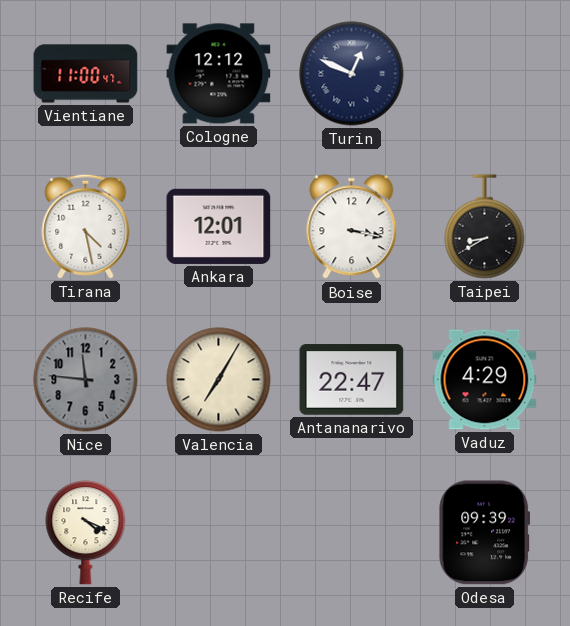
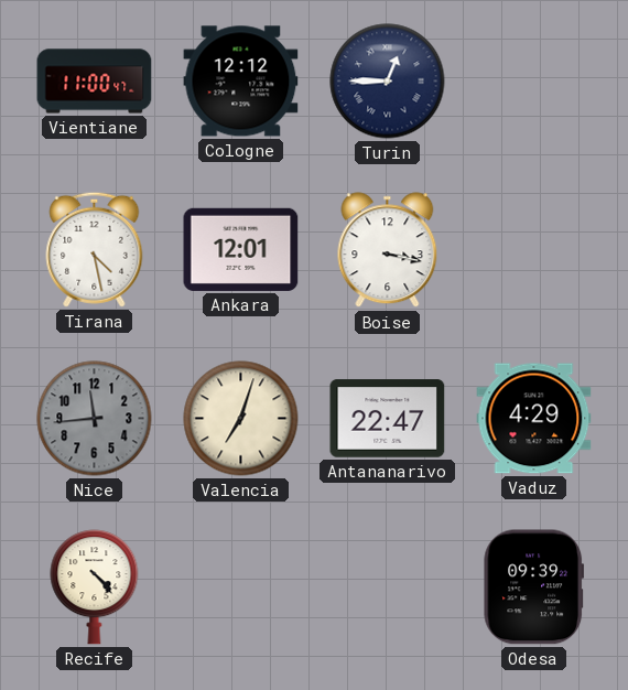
Turin: 12:49 -> 12:45 (388, 82)
Taipei: 8:40 -> none (485, 227)
Nice: 11:46 -> 11:44 (95, 419)
Valencia: 7:05 -> 7:03 (241, 419)
Recife: 4:19 -> 4:23 (95, 587)
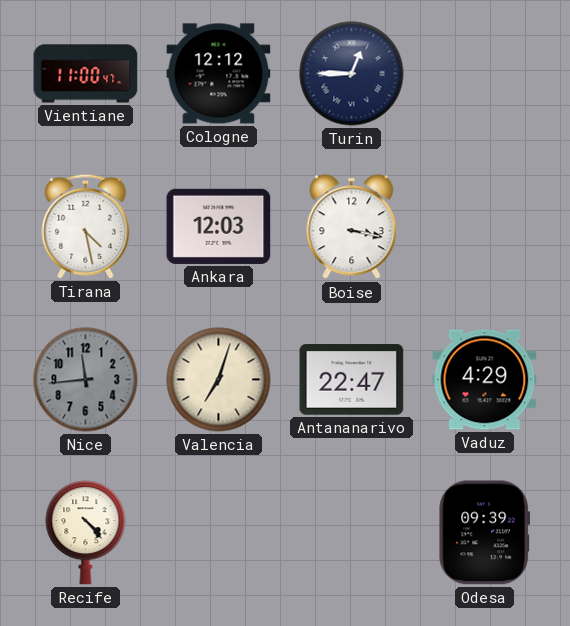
Ankara: 12:01 -> 12:03 (219, 226)
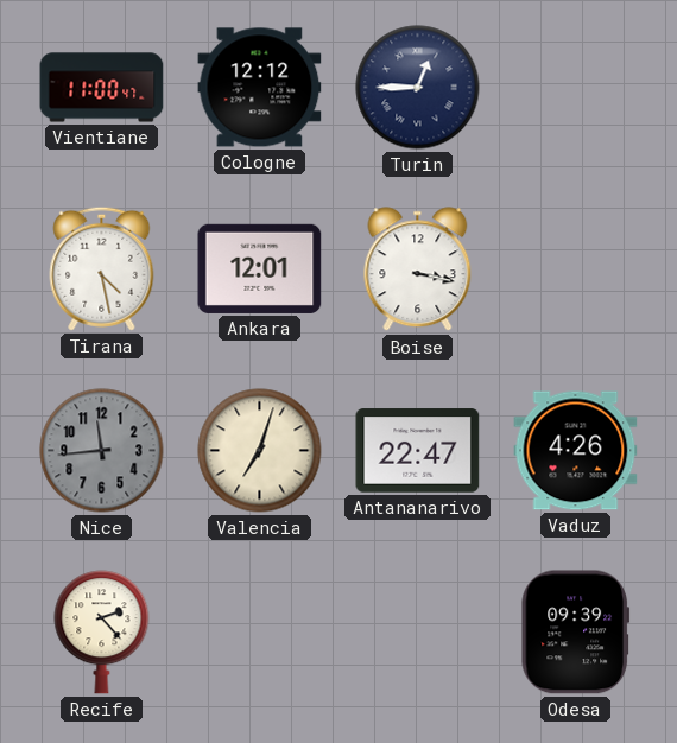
Ankara: 12:03 -> 12:01 (260, 268)
Vaduz: 4:29 -> 4:26 (576, 451)
Recife: 4:23 -> 2:23 (102, 633)
